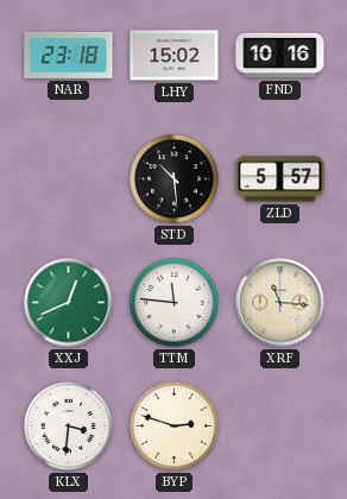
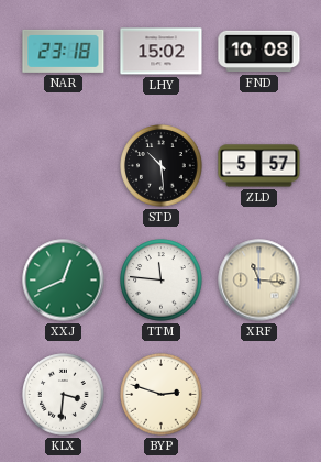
FND: 10:16 -> 10:08 (259, 52)
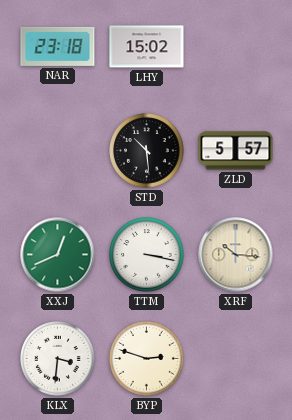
FND: 10:08 -> none (259, 52)
TTM: 11:46 -> 3:17 (147, 255)
XRF: 11:16 -> 10:16 (236, 255)
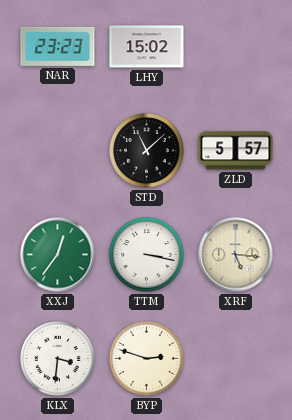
NAR: 23:18 -> 23:23 (58, 46)
STD: 10:29 -> 11:08 (147, 151)
XXJ: 12:41 -> 12:36 (58, 255)
XRF: 10:16 -> 5:16 (236, 255)
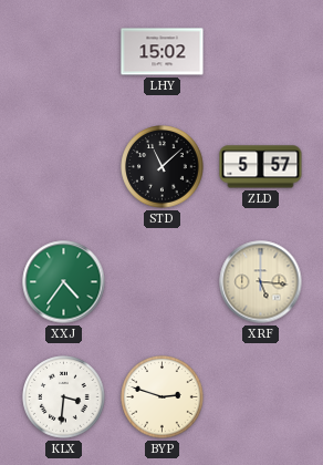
NAR: 23:23 -> none (58, 46)
XXJ: 12:36 -> 4:36 (64, 282)
TTM: 3:17 -> none (147, 255)
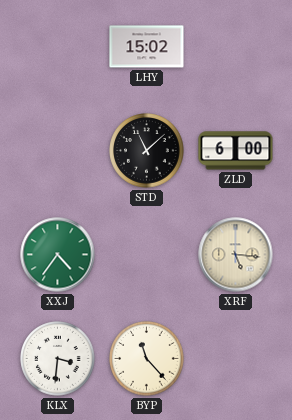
ZLD: 5:57 -> 6:00 (236, 151)
BYP: 2:48 -> 11:23 (147, 359)
